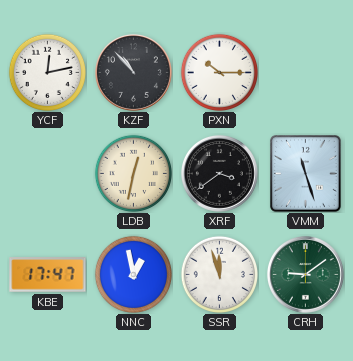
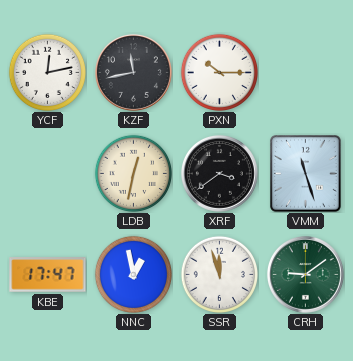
KZF: 10:53 -> 11:43 (133, 72)
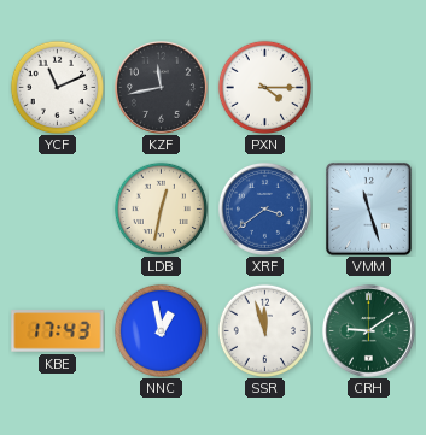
YCF: 12:13 -> 11:11 (57, 87)
PXN: 10:15 -> 4:15 (264, 87)
XRF dial: black -> blue (264, 208)
KBE: 17:47 -> 17:43 (58, 331)
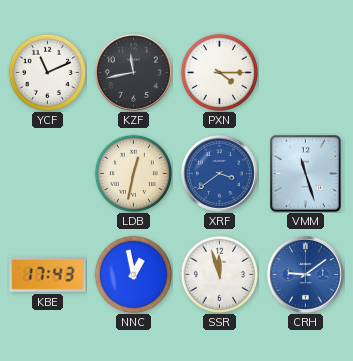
CRH dial: green -> blue (305, 274)
